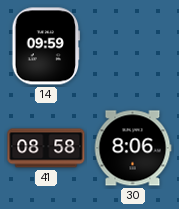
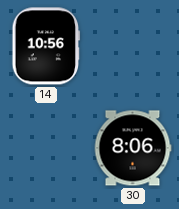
14: 09:59 -> 10:56 (46, 46)
41: 08:58 -> none (46, 148)
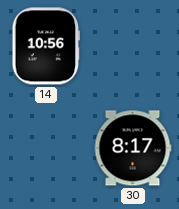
30: 8:06 -> 8:17 (133, 148)
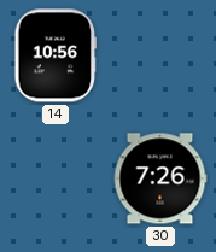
30: 8:17 -> 7:26 (160, 178)
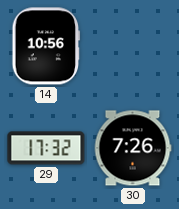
29: none -> 17:32 (46, 148)
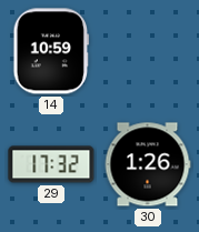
14: 10:56 -> 10:59 (51, 51)
30: 7:26 -> 1:26 (148, 164)
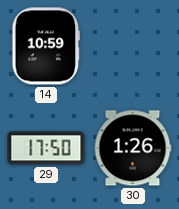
29: 17:32 -> 17:50 (46, 148)
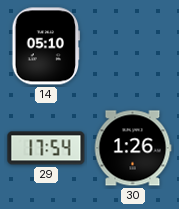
14: 10:59 -> 05:10 (46, 46)
29: 17:50 -> 17:54 (46, 148)
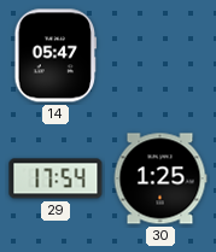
14: 05:10 -> 05:47 (56, 55)
30: 1:26 -> 1:25 (160, 178)
